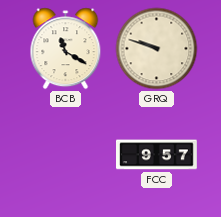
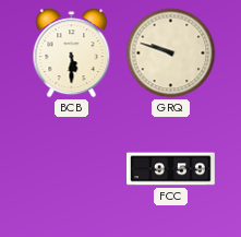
BCB: 11:20 -> 5:30 (72, 54)
FCC: 9:57 -> 9:59 (171, 169)
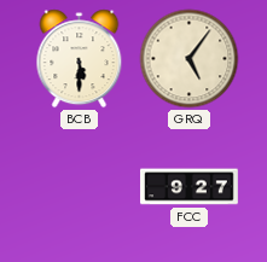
GRQ: 9:48 -> 5:06 (190, 59)
FCC: 9:59 -> 9:27 (190, 187)
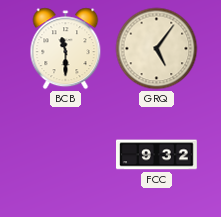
BCB: 5:30 -> 11:30 (66, 49)
FCC: 9:27 -> 9:32 (157, 155)
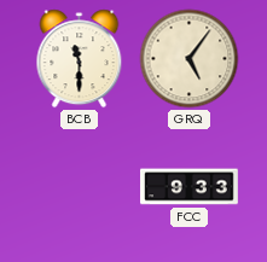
FCC: 9:32 -> 9:33 (190, 187)
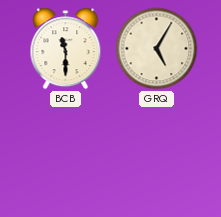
GRQ: 5:06 -> 5:05 (157, 49)
FCC: 9:33 -> none (190, 187)
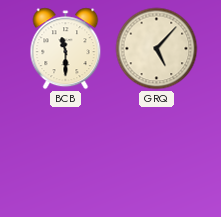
GRQ: 5:05 -> 5:07 (157, 49)
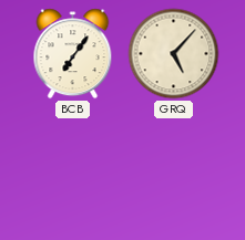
BCB: 11:30 -> 7:06 (73, 54)
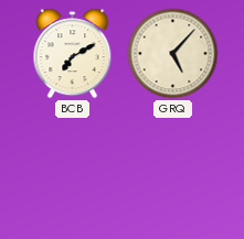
BCB: 7:06 -> 7:10 (73, 54)
